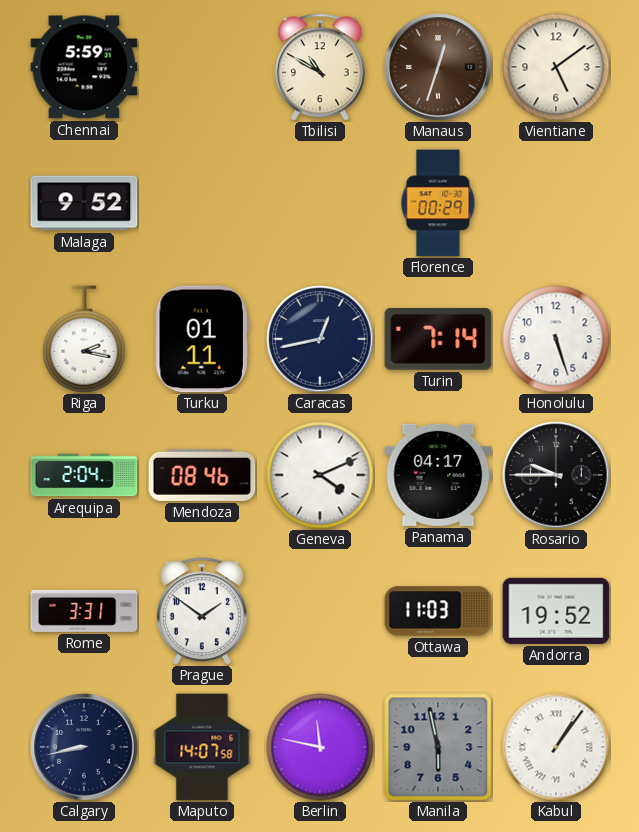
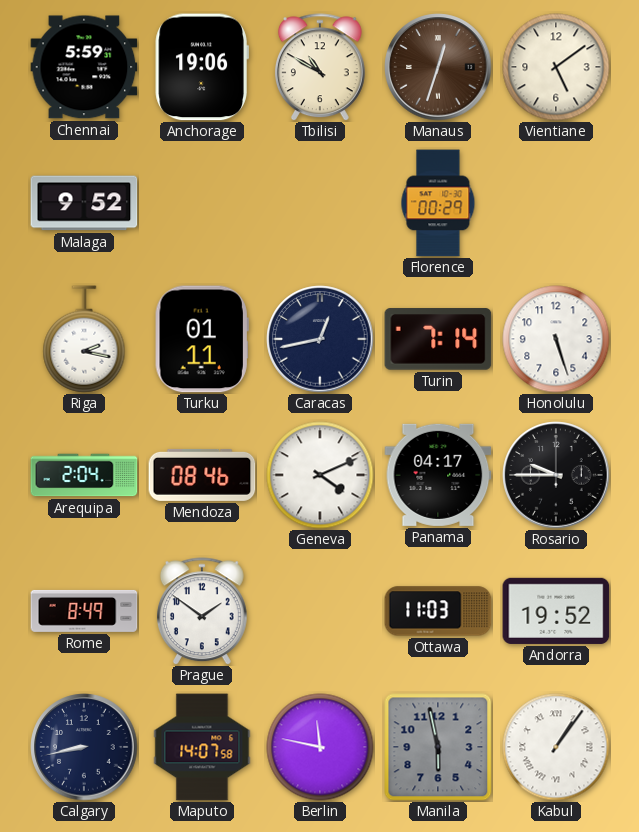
Anchorage: none -> 19:06 (202, 67)
Rome: 3:31 -> 8:49 (84, 611)
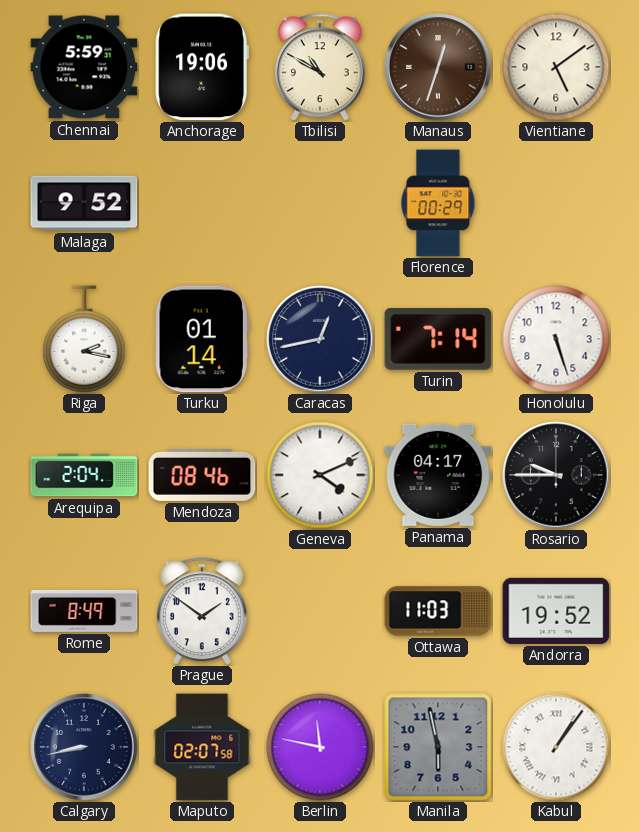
Turku: 01:11 -> 01:14 (202, 339)
Maputo: 14:07 -> 02:07 (202, 747)
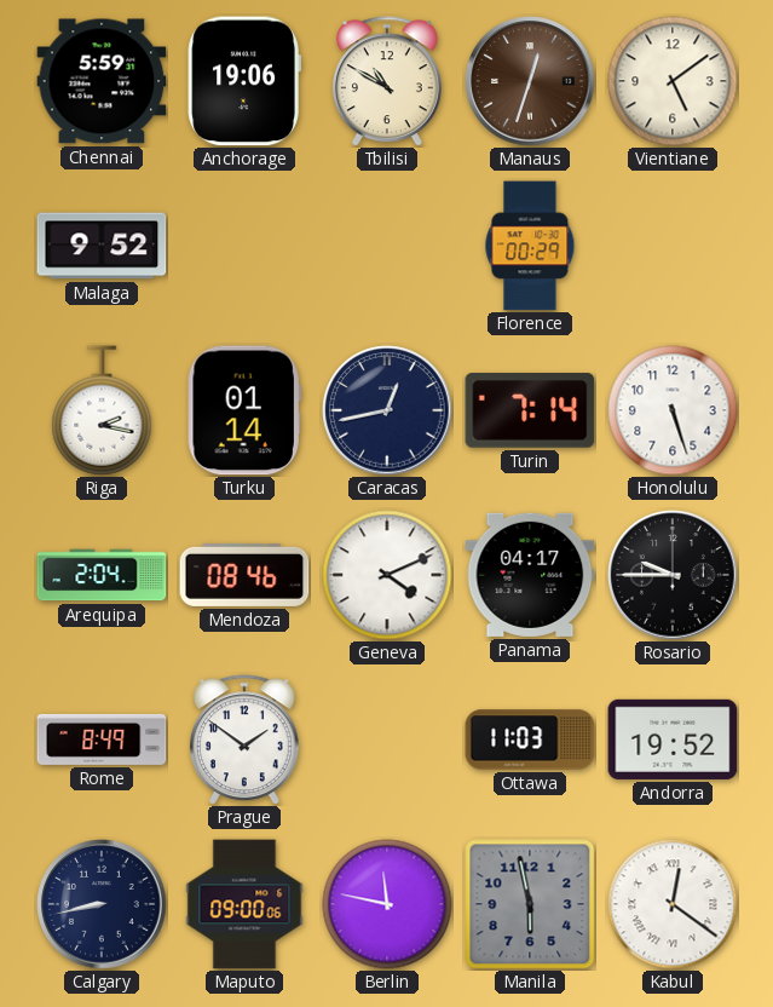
Maputo: 02:07 -> 09:00 (244, 904)
Kabul: 1:06 -> 12:21 (673, 904)
